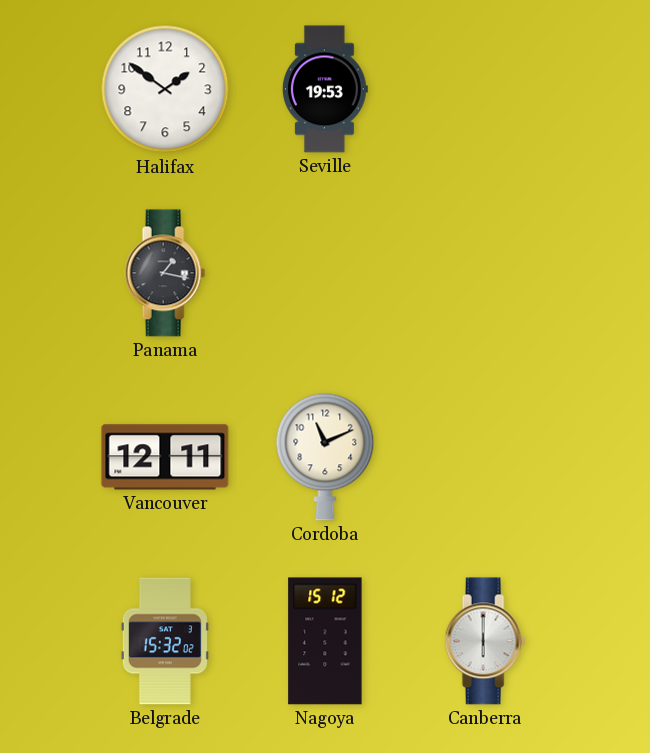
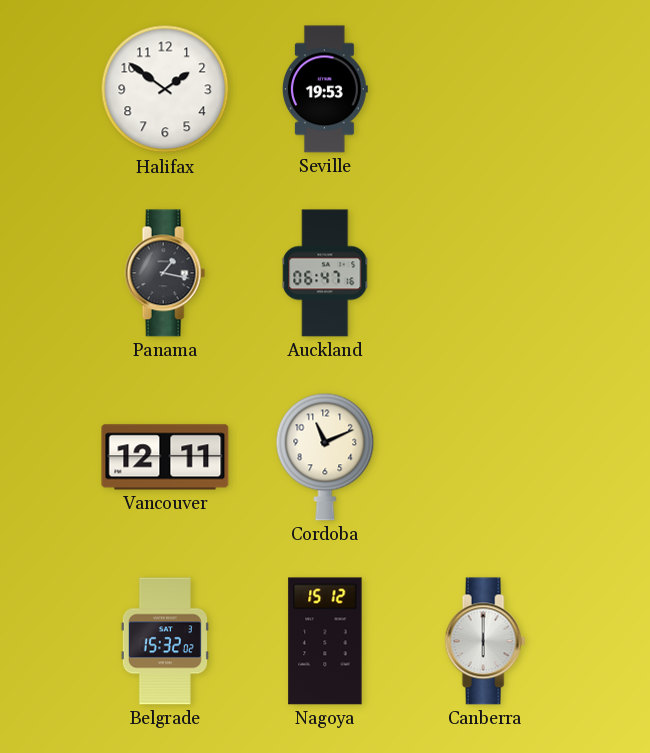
Auckland: none -> 06:47 (325, 273)
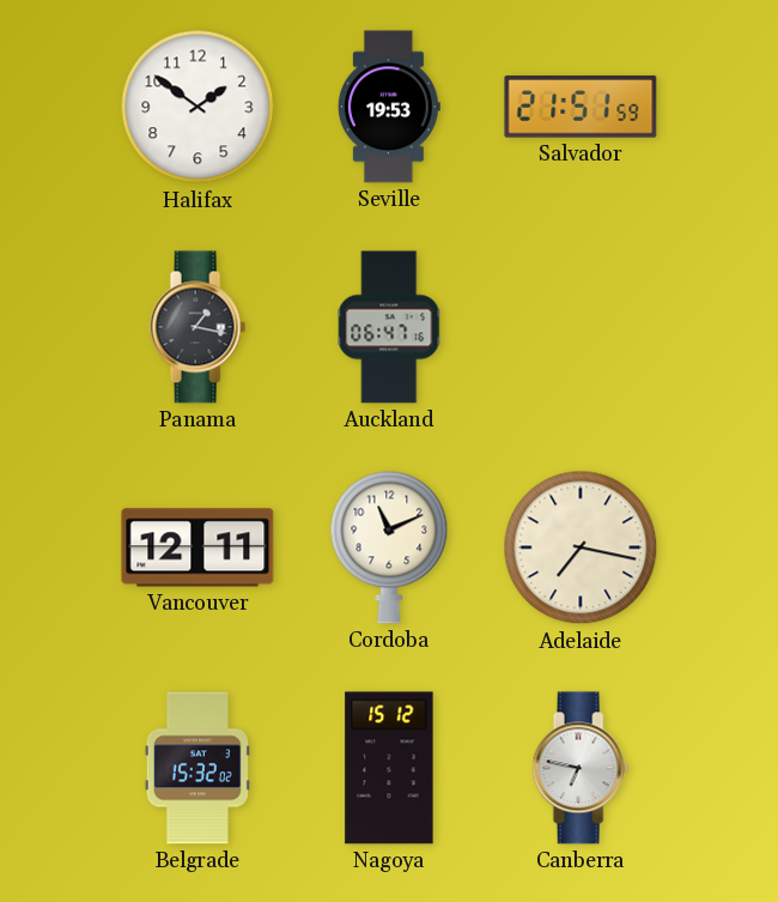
Salvador: none -> 21:51 (581, 107)
Adelaide: none -> 7:17 (581, 547)
Canberra: 6:00 -> 6:47 (581, 768)
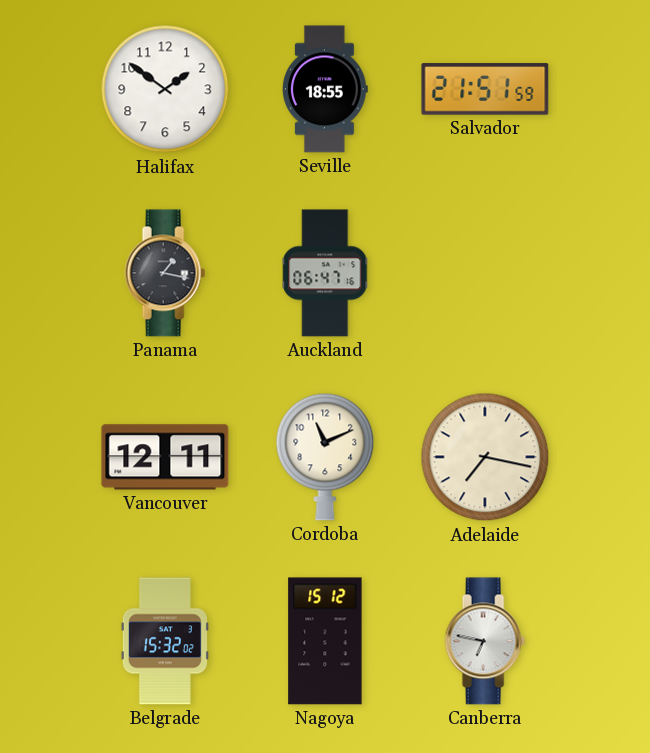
Seville: 19:53 -> 18:55 (325, 89)
